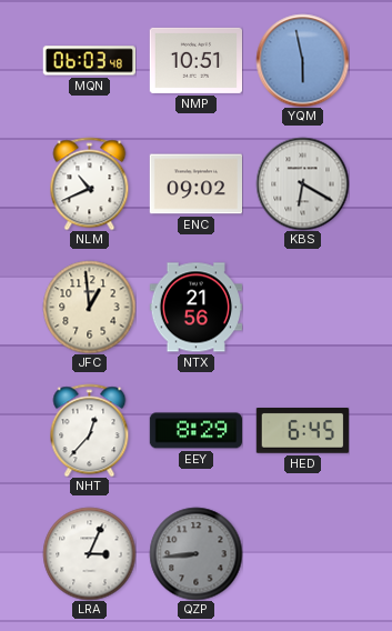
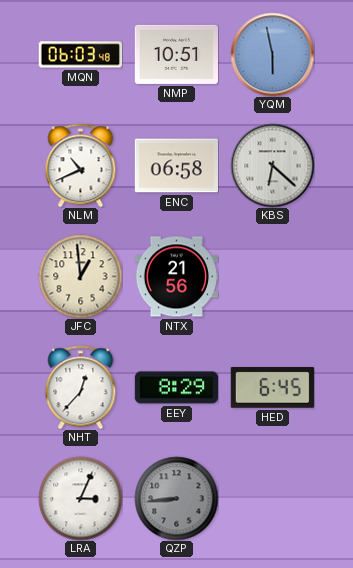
ENC: 09:02 -> 06:58 (176, 166)
KBS: 6:20 -> 6:22 (272, 165)
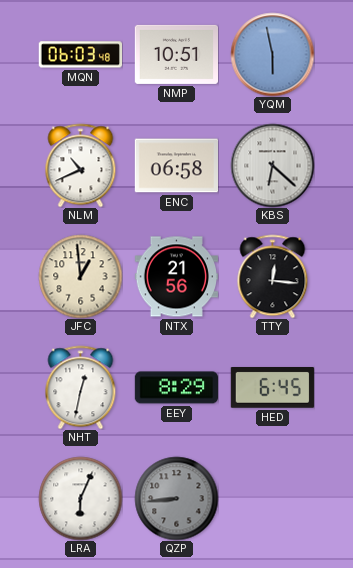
TTY: none -> 12:16 (273, 276)
NHT: 12:37 -> 12:32 (81, 387)
LRA: 3:04 -> 6:04 (80, 498)
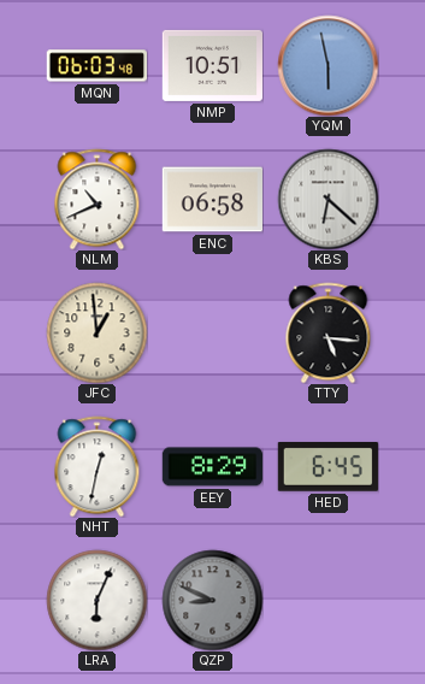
NTX: 21:56 -> none (176, 277)
TTY: 12:16 -> 5:16 (329, 332)
QZP: 8:44 -> 8:49 (212, 600)
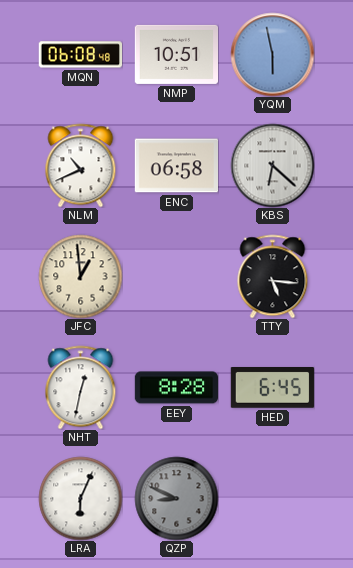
MQN: 06:03 -> 06:08 (80, 55)
EEY: 8:29 -> 8:28 (176, 388)
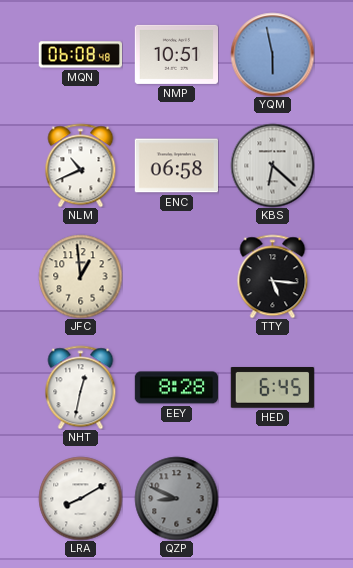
LRA: 6:04 -> 8:10 (80, 498)
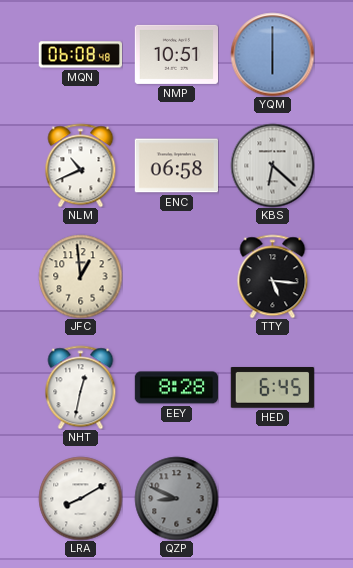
YQM: 5:58 -> 6:00 (272, 54)
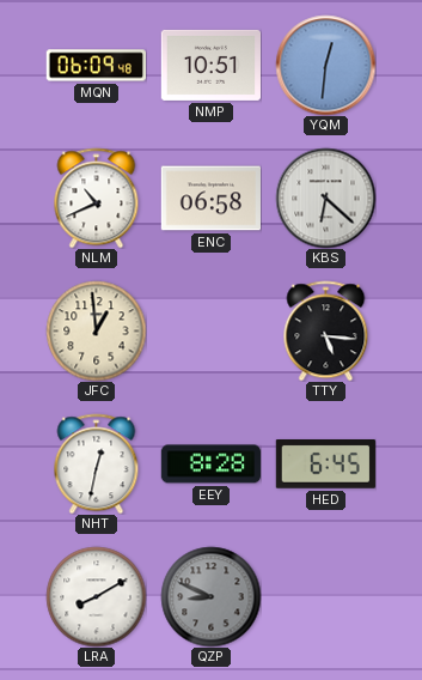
MQN: 06:08 -> 06:09 (96, 66)
YQM: 6:00 -> 12:31 (325, 65)
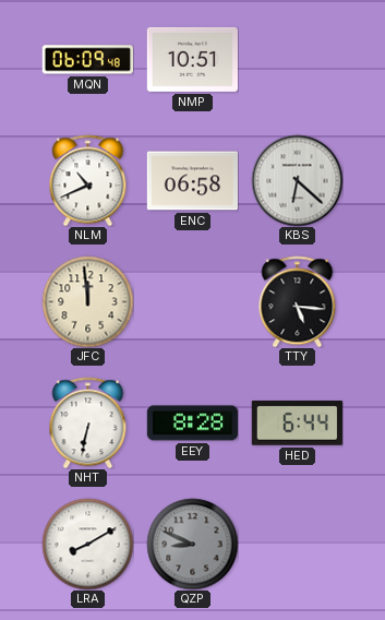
YQM: 12:31 -> none (325, 65)
JFC: 12:59 -> 11:59 (87, 301)
NHT: 12:32 -> 6:32 (88, 422)
HED: 6:45 -> 6:44 (297, 424)
